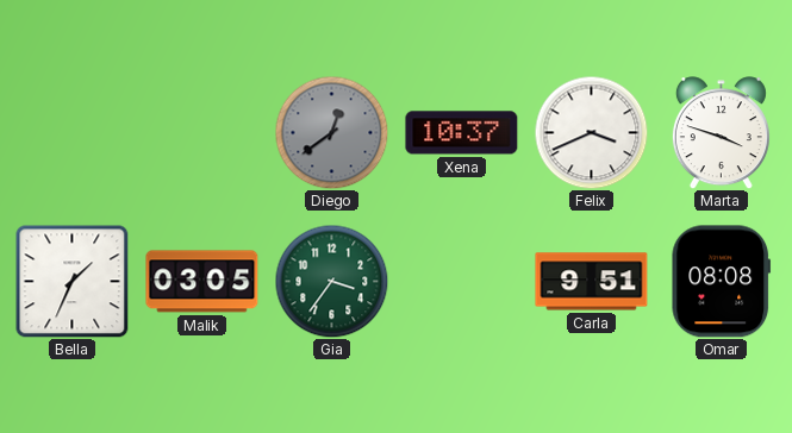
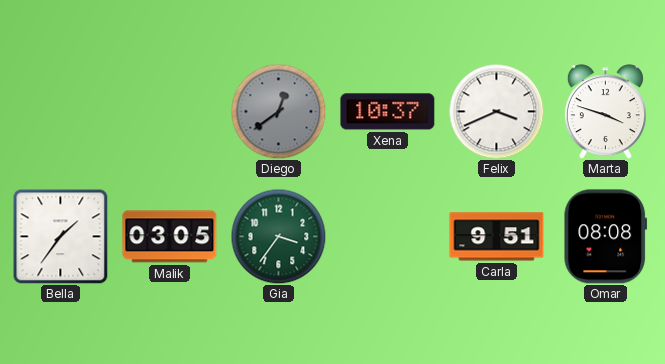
Bella: 1:34 -> 1:36 (60, 236)
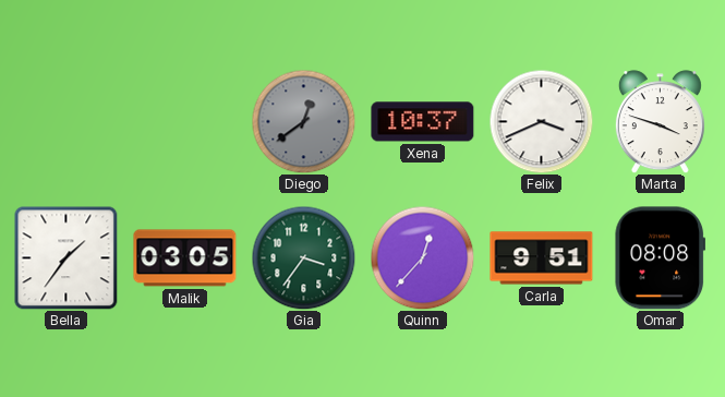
Quinn: none -> 12:37 (422, 257)
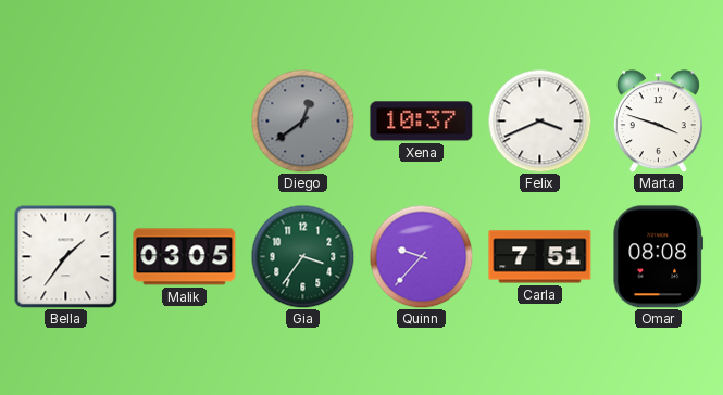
Quinn: 12:37 -> 9:37 (421, 256)
Carla: 9:51 -> 7:51 (540, 257)
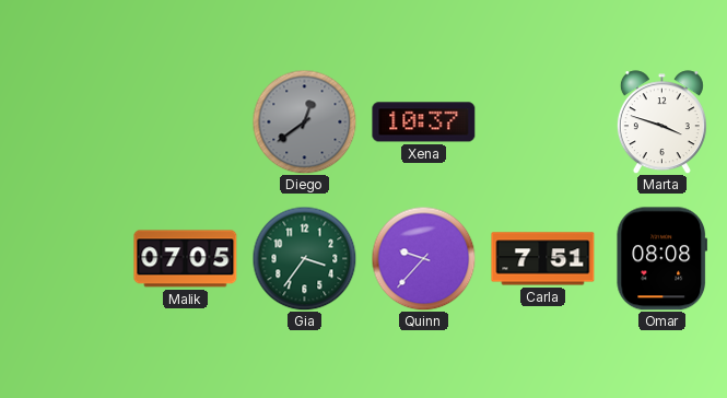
Felix: 3:41 -> none (539, 120)
Bella: 1:36 -> none (65, 256)
Malik: 03:05 -> 07:05 (186, 259)
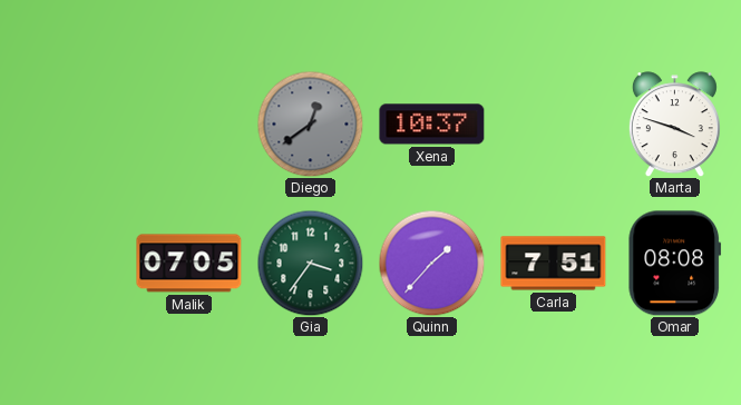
Quinn: 9:37 -> 1:37 (431, 263)
